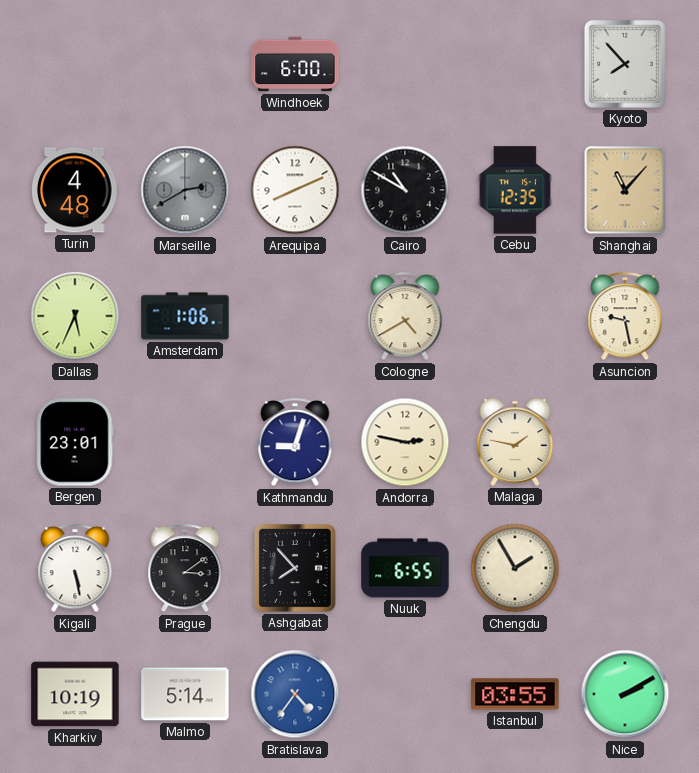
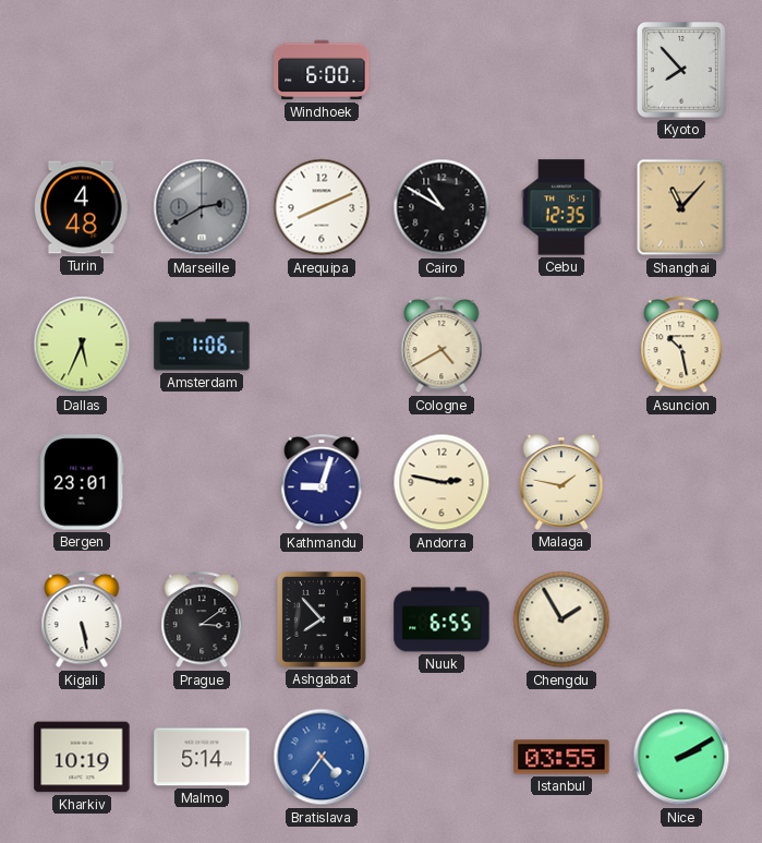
Asuncion: 9:28 -> 10:28 (681, 346)
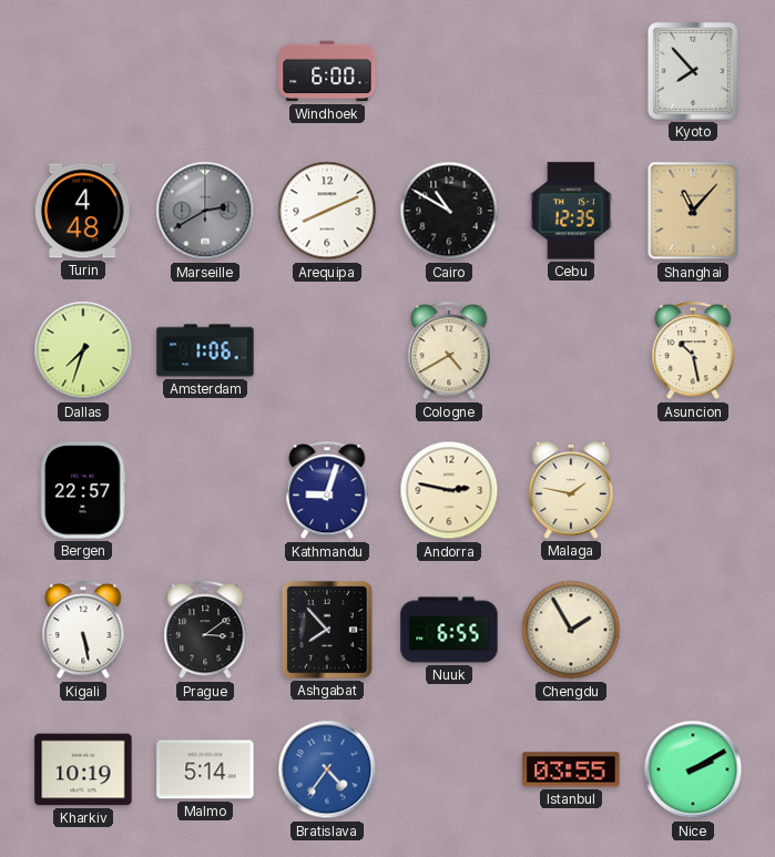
Dallas: 5:34 -> 7:33 (83, 350)
Bergen: 23:01 -> 22:57 (83, 490)
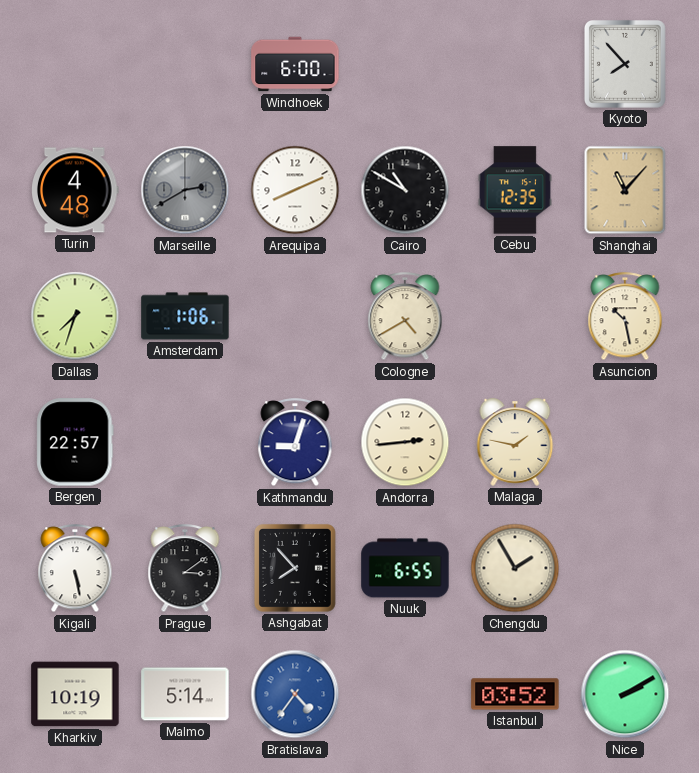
Andorra: 2:47 -> 2:44 (405, 442)
Istanbul: 03:55 -> 03:52 (515, 694)
